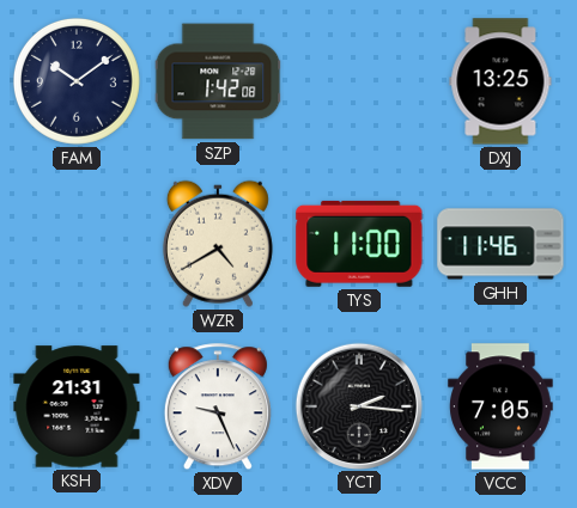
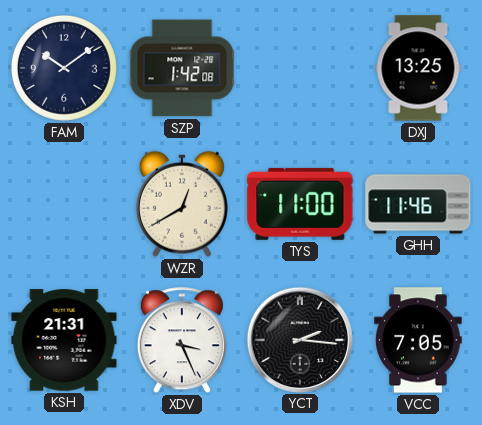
WZR: 4:40 -> 12:40 (182, 204)
XDV: 9:26 -> 3:26 (182, 341)
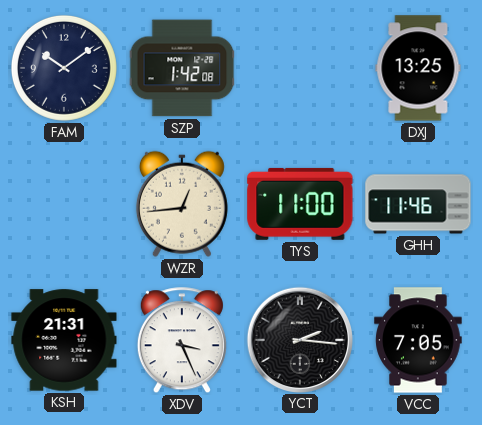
WZR: 12:40 -> 12:44 (182, 204)
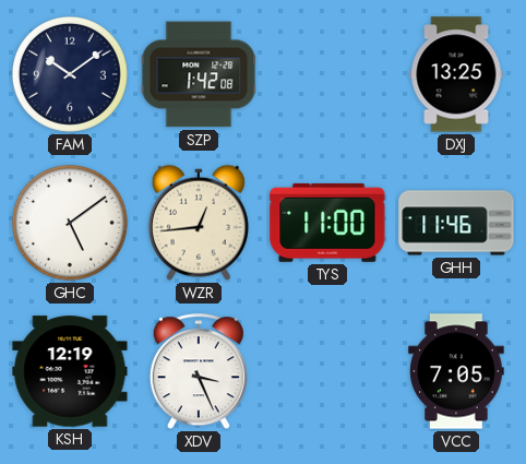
GHC: none -> 5:09 (70, 223)
KSH: 21:31 -> 12:19 (70, 371)
YCT: 2:16 -> none (299, 339)
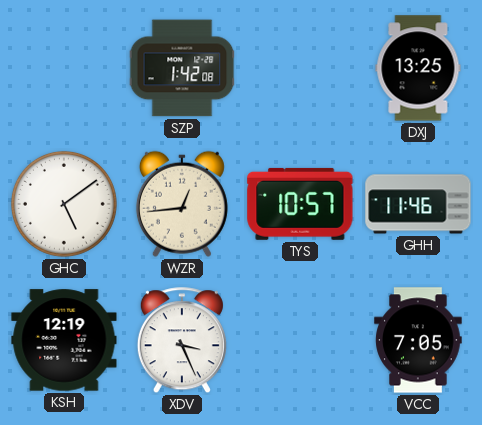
FAM: 10:09 -> none (70, 74)
TYS: 11:00 -> 10:57 (300, 204)
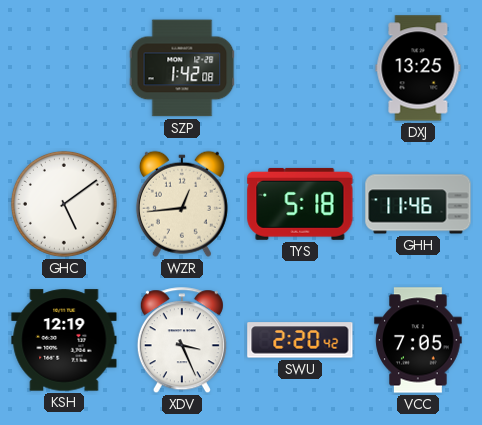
TYS: 10:57 -> 5:18 (300, 204)
SWU: none -> 2:20 (300, 340)
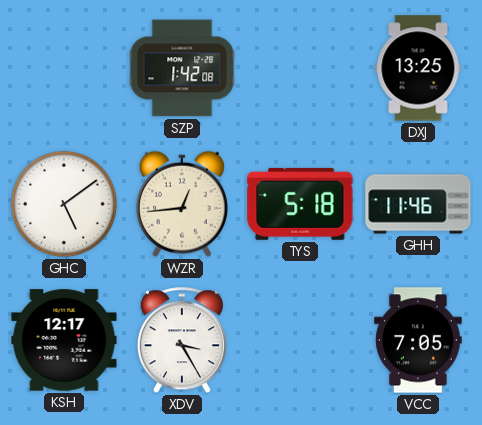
KSH: 12:19 -> 12:17 (64, 340)
XDV: 3:26 -> 3:25 (182, 341)
SWU: 2:20 -> none (300, 340)
